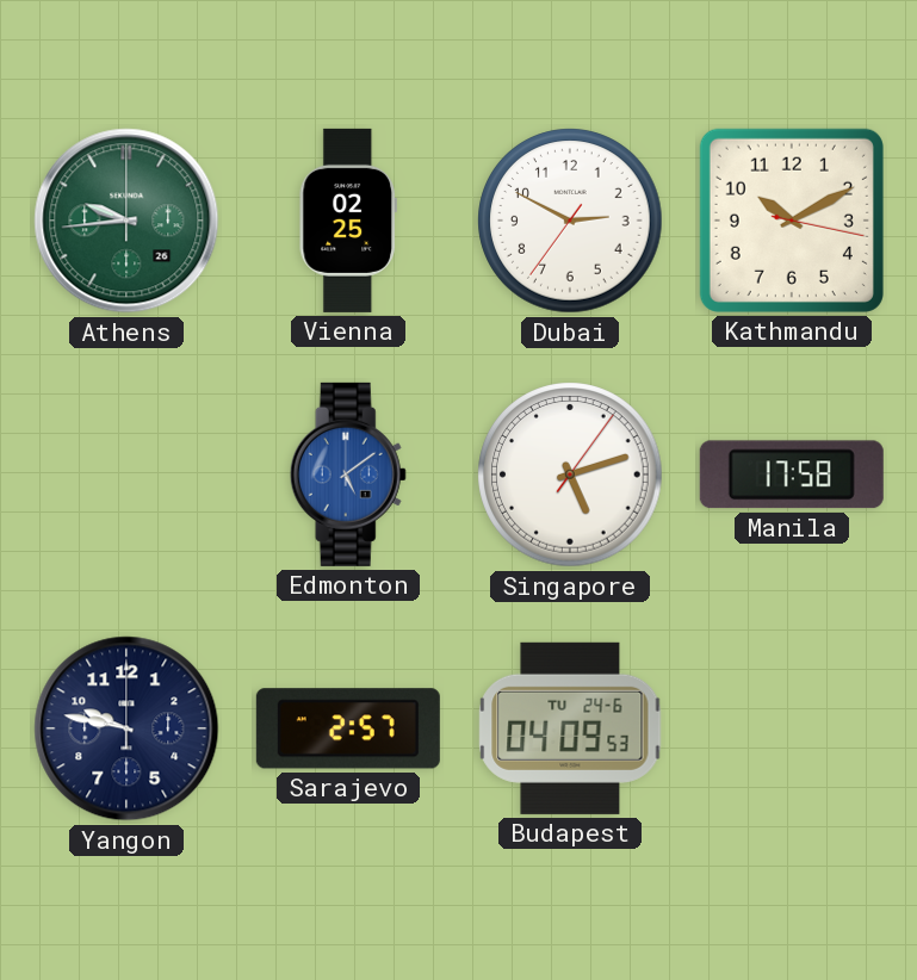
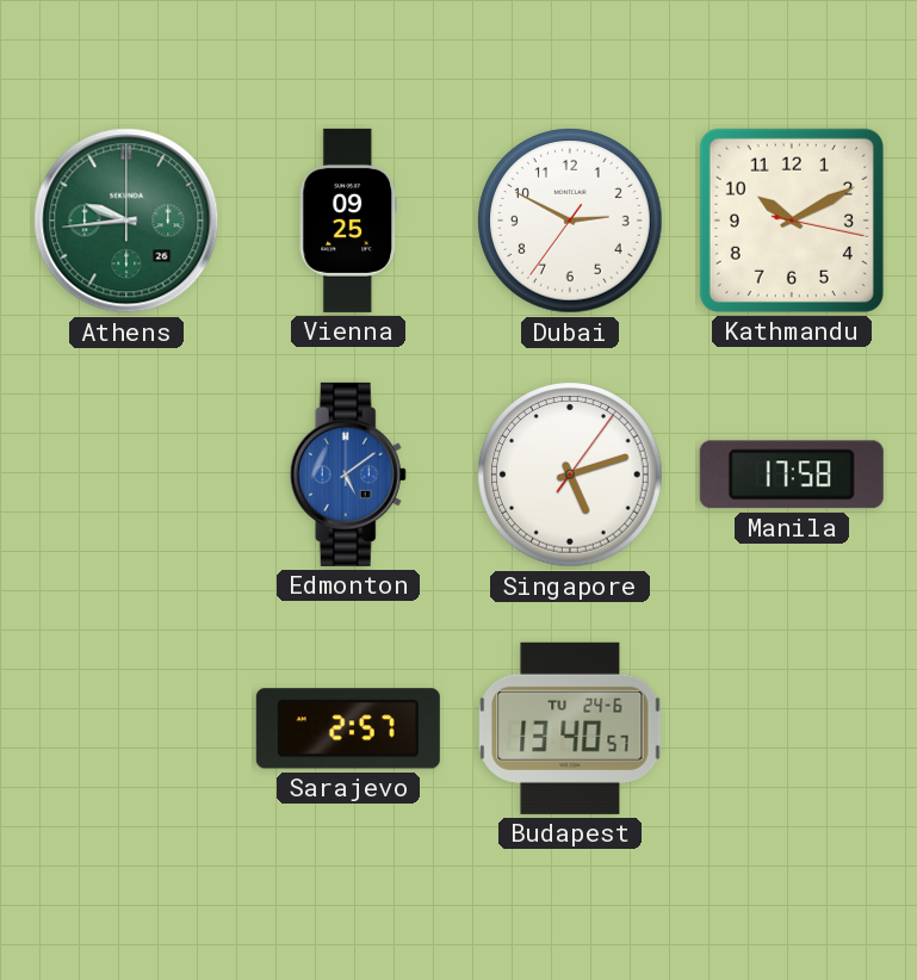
Vienna: 02:25 -> 09:25 (348, 221)
Yangon: 9:47 -> none (126, 728)
Budapest: 04:09 -> 13:40 (570, 728)
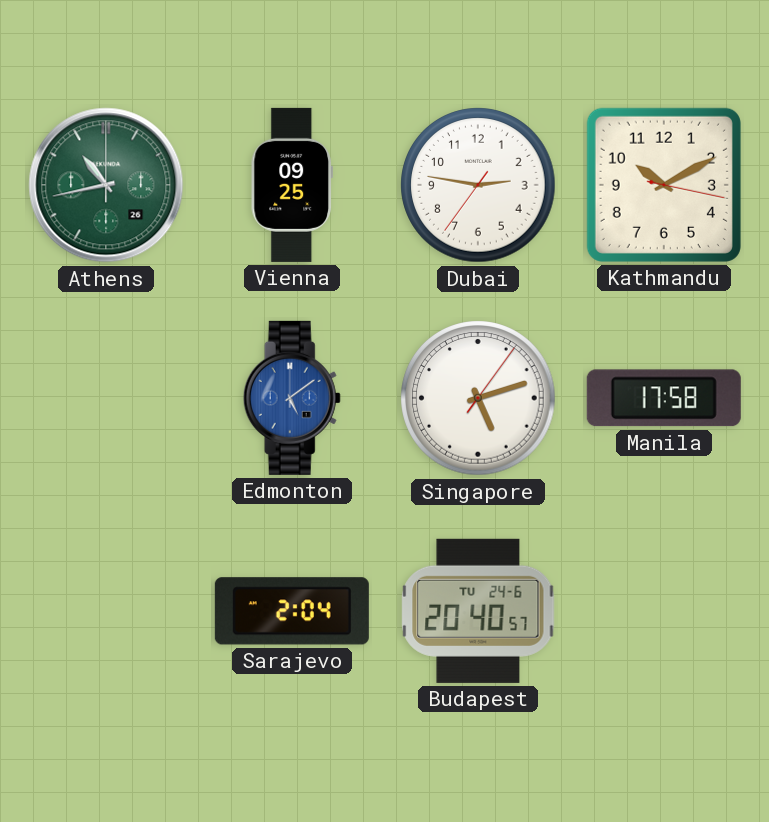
Athens: 9:44 -> 10:43 (106, 185)
Dubai: 2:49 -> 2:46 (478, 185)
Sarajevo: 2:57 -> 2:04 (292, 611)
Budapest: 13:40 -> 20:40 (478, 611)
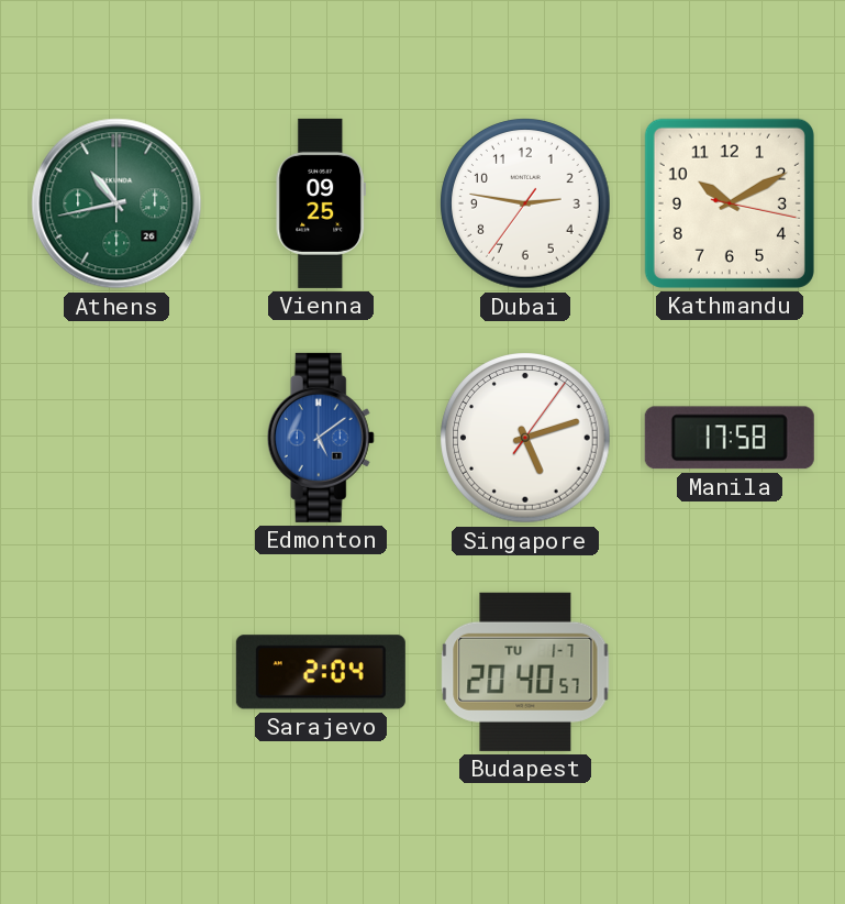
Budapest date: TU 24-6 -> TU 1-7 (525, 672)
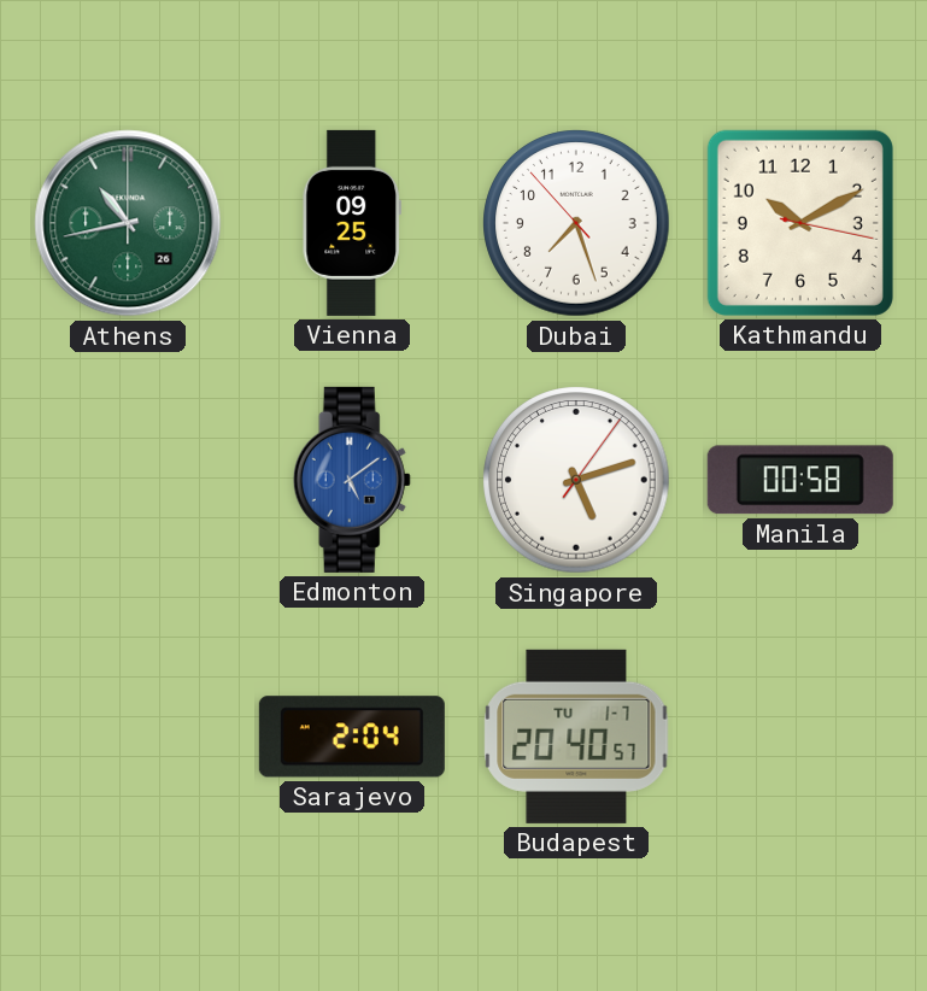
Dubai: 2:46 -> 7:26 (576, 223)
Manila: 17:58 -> 00:58 (800, 480)
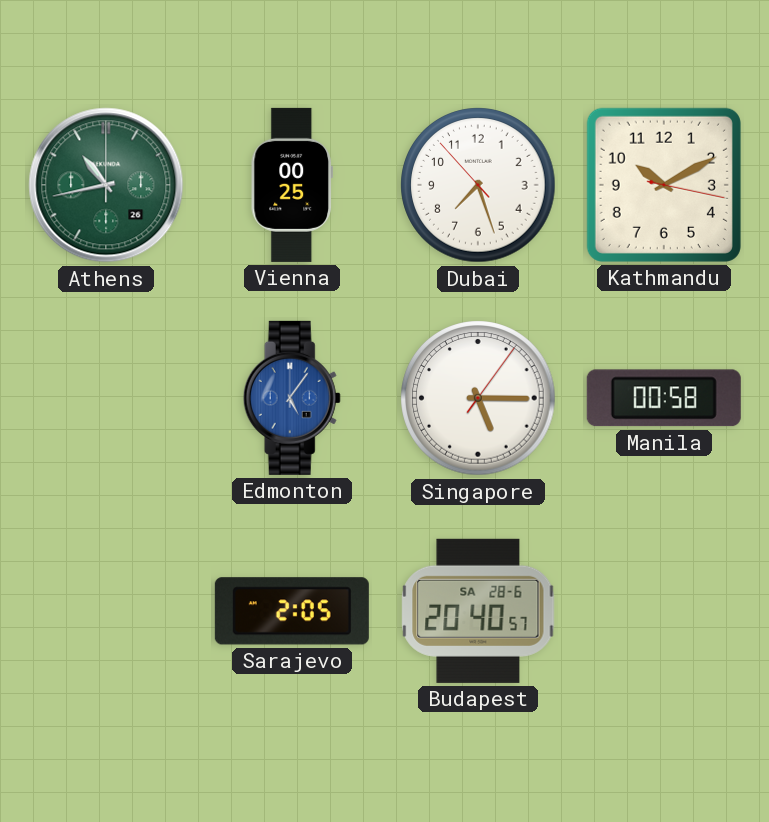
Vienna: 09:25 -> 00:25 (292, 185)
Edmonton: 5:09 -> 5:06 (292, 398)
Singapore: 5:12 -> 5:15 (478, 398)
Sarajevo: 2:04 -> 2:05 (292, 611)
Budapest date: TU 1-7 -> SA 28-6 (478, 611)
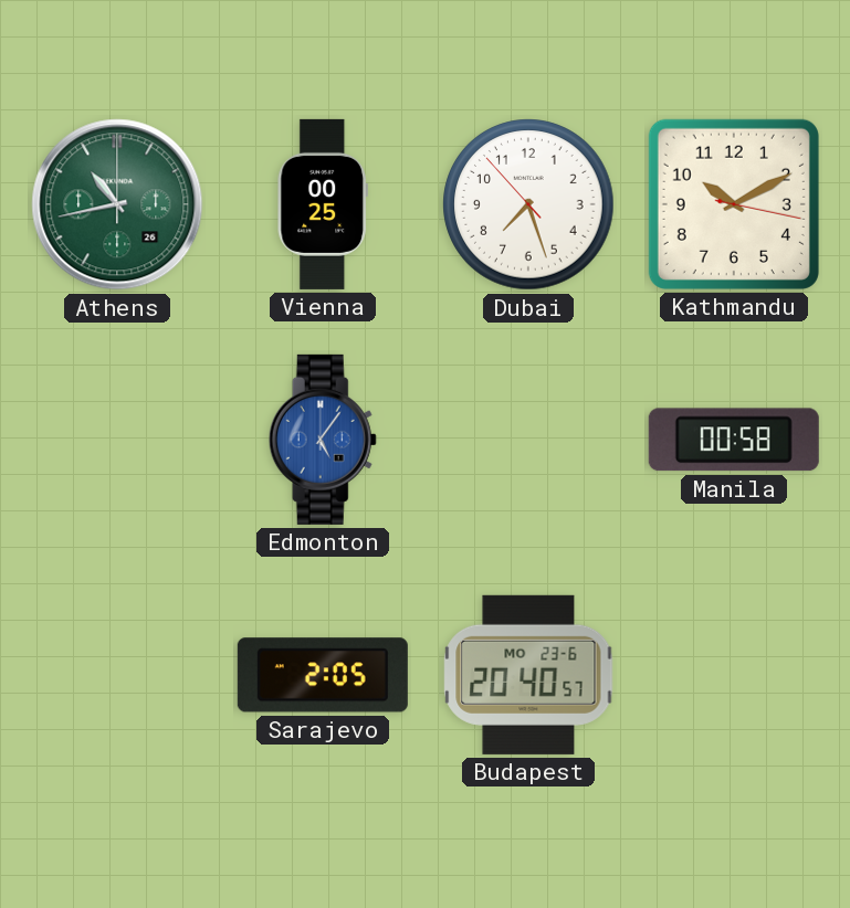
Singapore: 5:15 -> none (478, 398)
Budapest date: SA 28-6 -> MO 23-6 (528, 675)
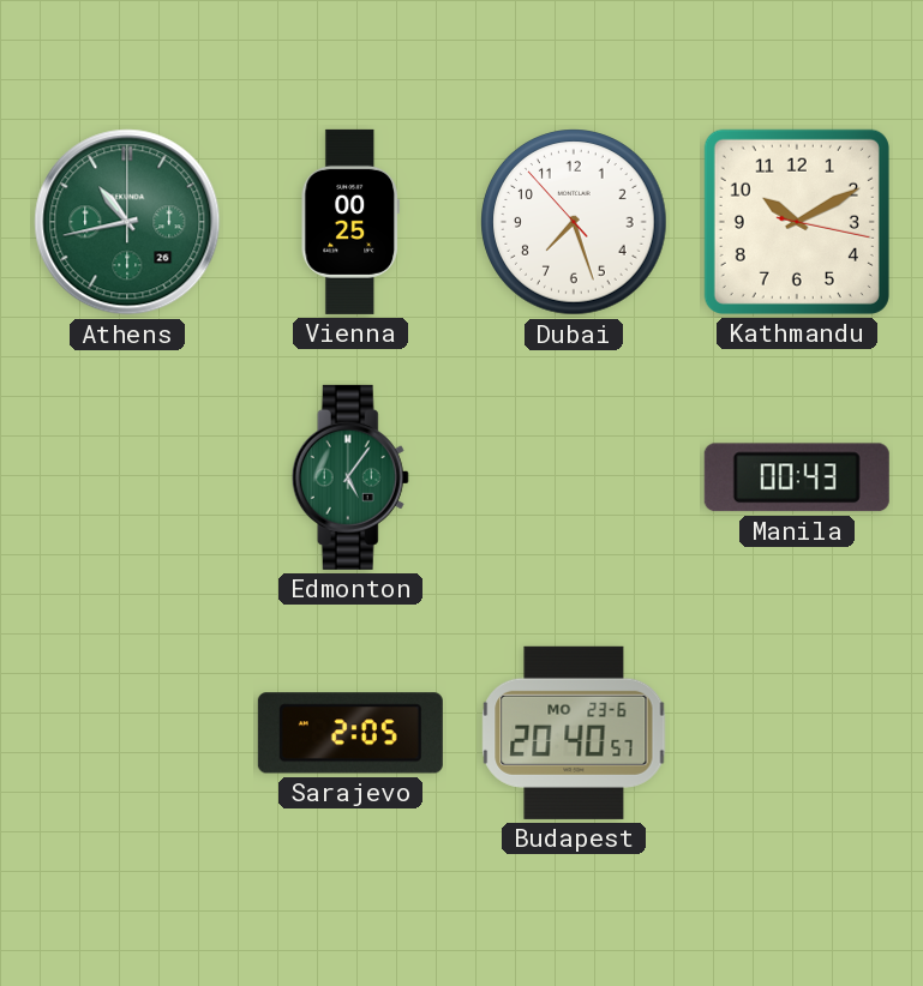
Edmonton dial: blue -> green (350, 477)
Manila: 00:58 -> 00:43 (797, 477)
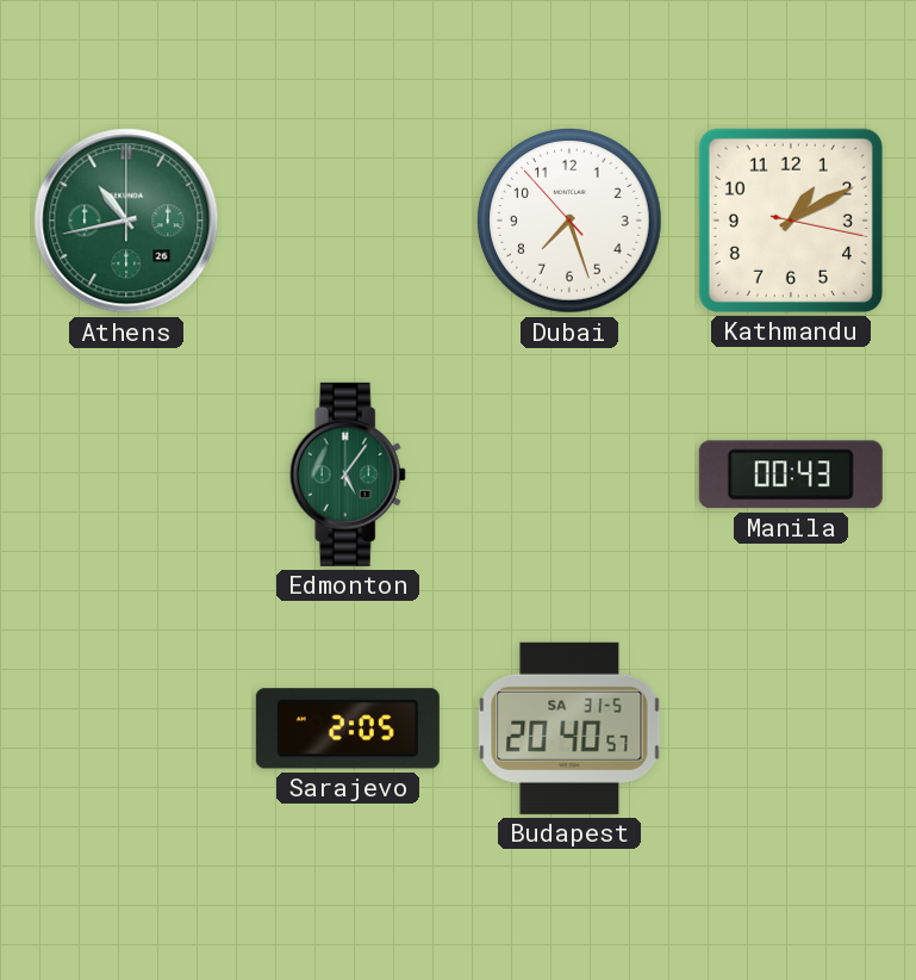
Vienna: 00:25 -> none (350, 222)
Kathmandu: 10:10 -> 1:10 (791, 221)
Budapest date: MO 23-6 -> SA 31-5 (569, 728)
